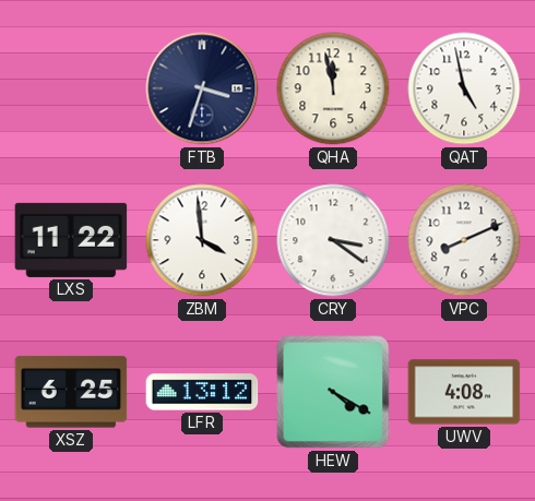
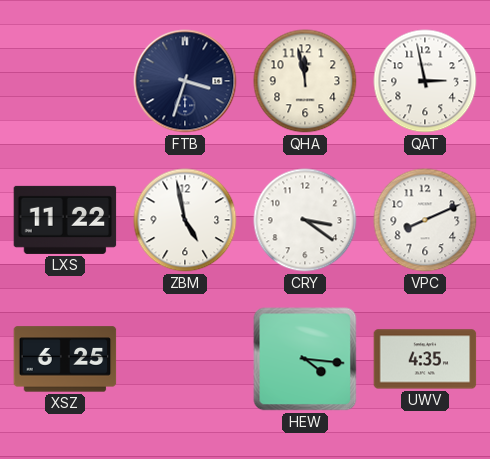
QAT: 4:58 -> 2:58 (425, 81)
ZBM: 3:59 -> 4:58 (185, 220)
LFR: 13:12 -> none (202, 392)
HEW: 4:20 -> 4:16 (305, 359)
UWV: 4:08 -> 4:35 (425, 359)
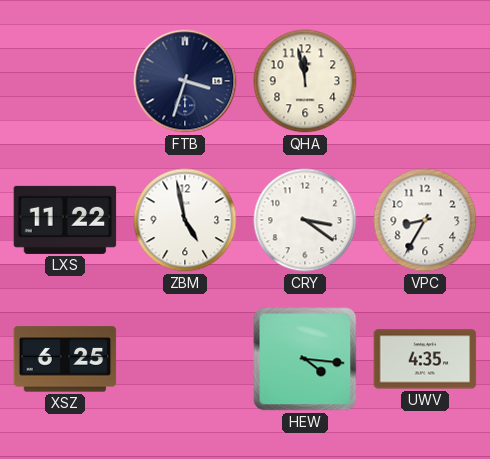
QAT: 2:58 -> none (425, 81)
VPC: 8:11 -> 8:35 (425, 220)
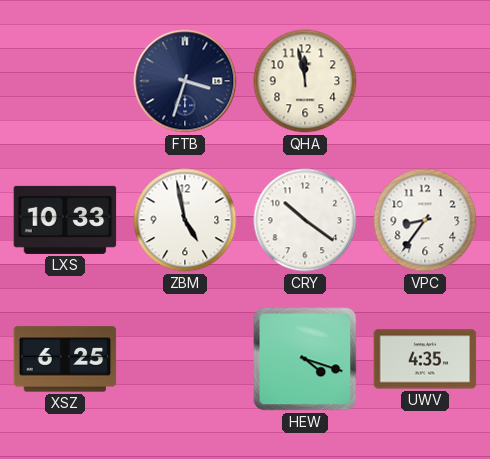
LXS: 11:22 -> 10:33 (65, 220)
CRY: 3:21 -> 10:21 (305, 220)
VPC: 8:35 -> 8:36 (425, 220)
HEW: 4:16 -> 4:18 (305, 359)
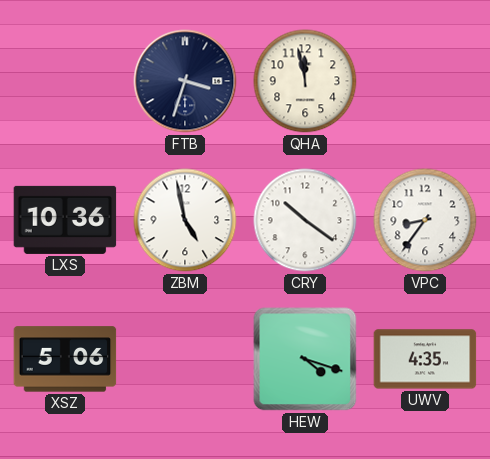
LXS: 10:33 -> 10:36 (65, 220)
XSZ: 6:25 -> 5:06 (65, 359)
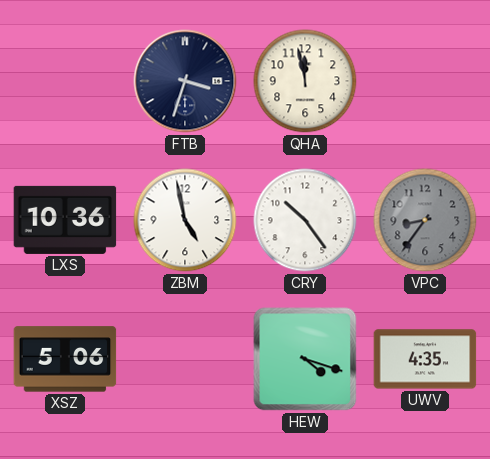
CRY: 10:21 -> 10:24 (305, 220)
VPC dial: white -> grey (425, 220)
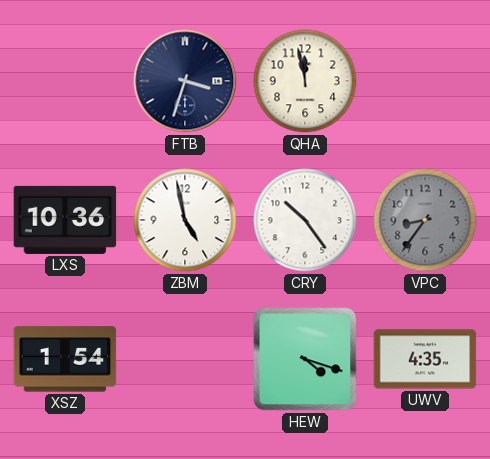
XSZ: 5:06 -> 1:54 (65, 359)
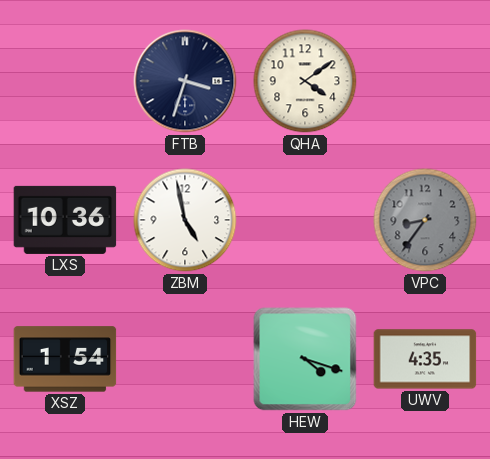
QHA: 11:58 -> 4:09 (305, 81)
CRY: 10:24 -> none (305, 220)
